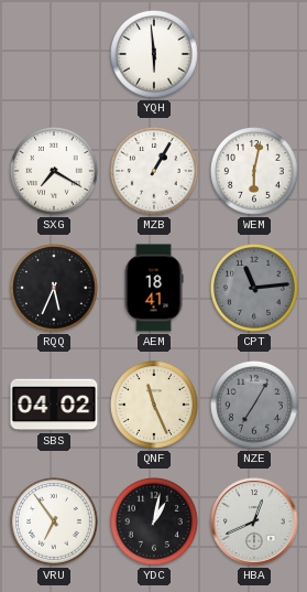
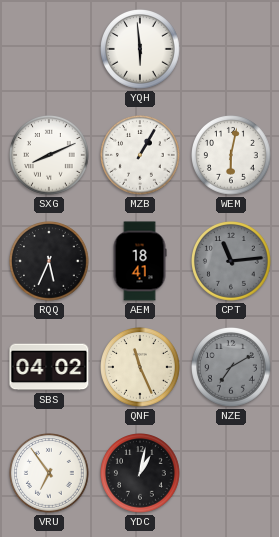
SXG: 7:20 -> 8:11 (50, 156)
NZE: 7:05 -> 7:10 (232, 368)
HBA: 12:41 -> none (254, 521)
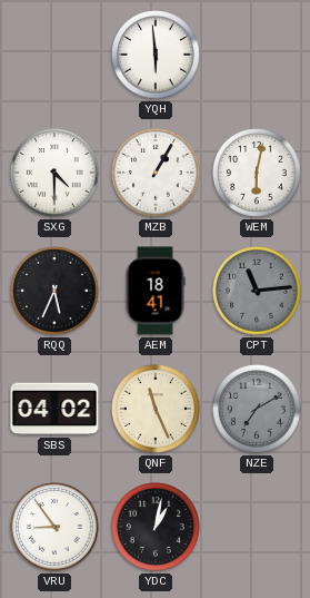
SXG: 8:11 -> 4:30 (56, 174)
VRU: 6:54 -> 8:54 (56, 528)
